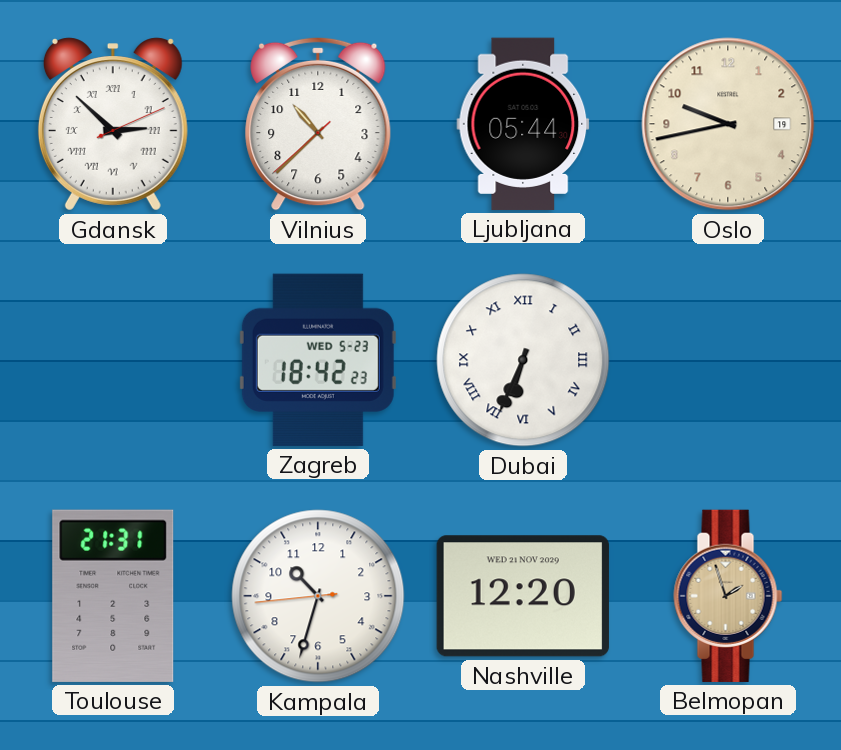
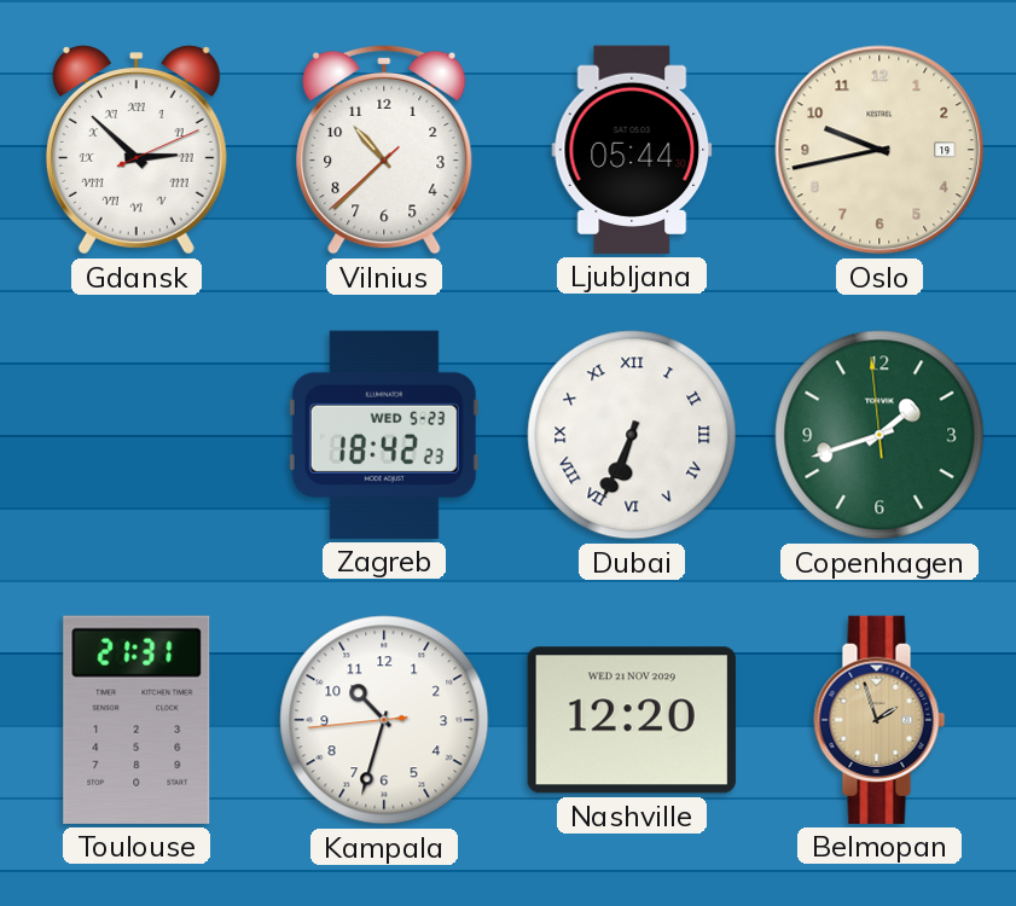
Copenhagen: none -> 1:41 (879, 435)
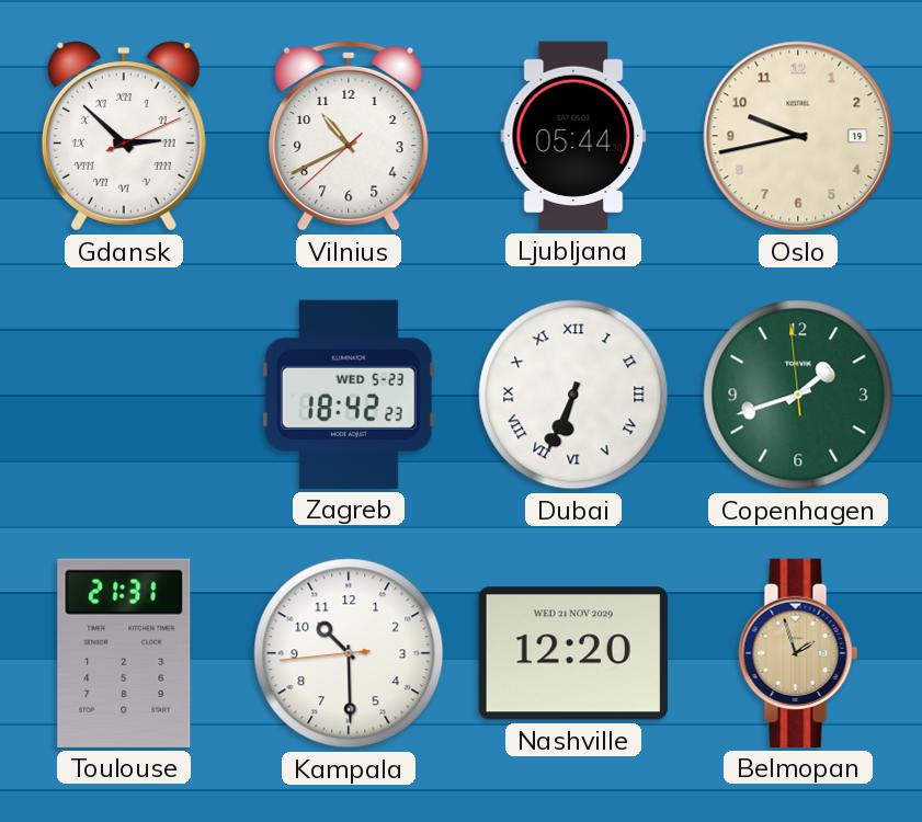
Vilnius: 10:37 -> 10:40 (349, 136)
Kampala: 10:32 -> 10:29 (349, 653)
